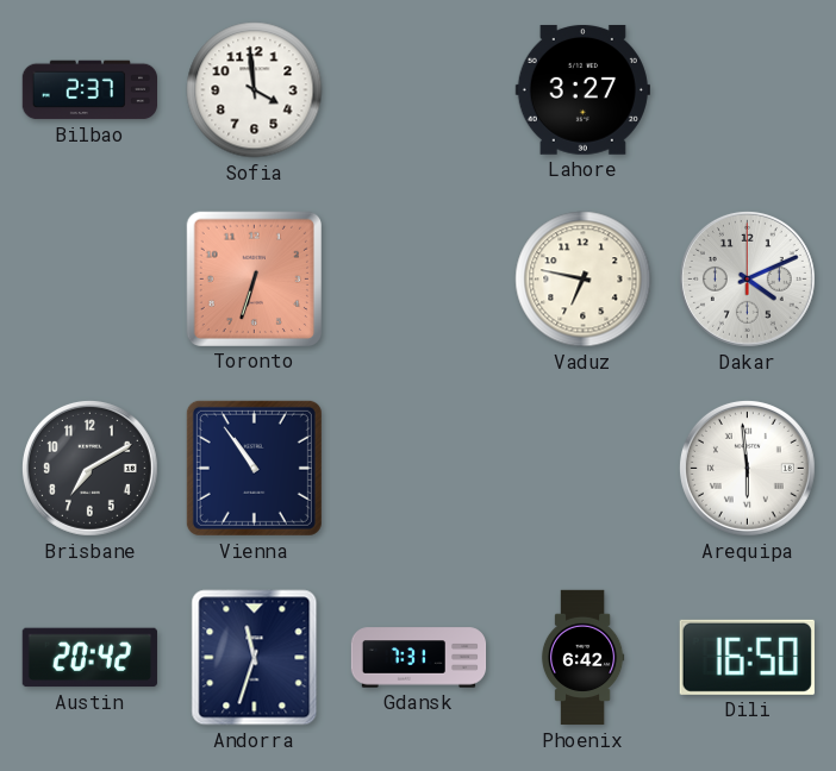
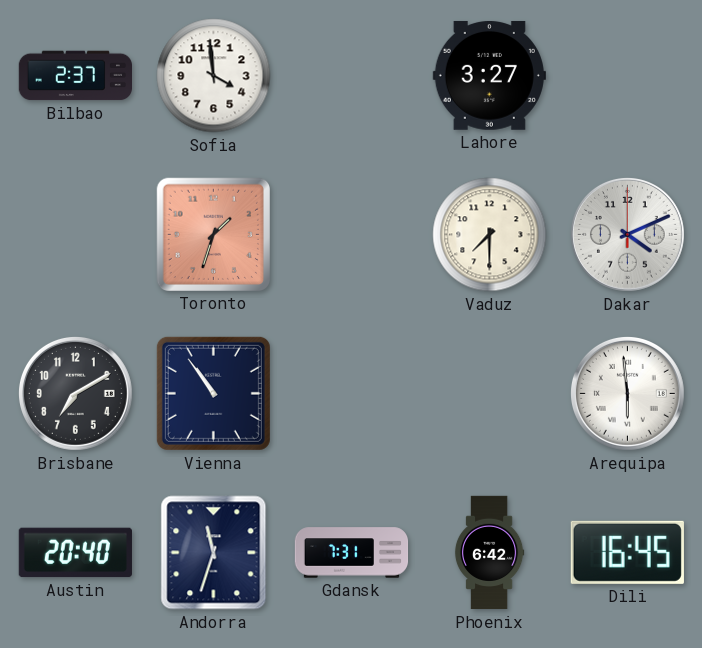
Toronto: 6:33 -> 1:33 (213, 234)
Vaduz: 6:47 -> 7:30 (490, 235)
Austin: 20:42 -> 20:40 (75, 553)
Dili: 16:50 -> 16:45 (627, 552)
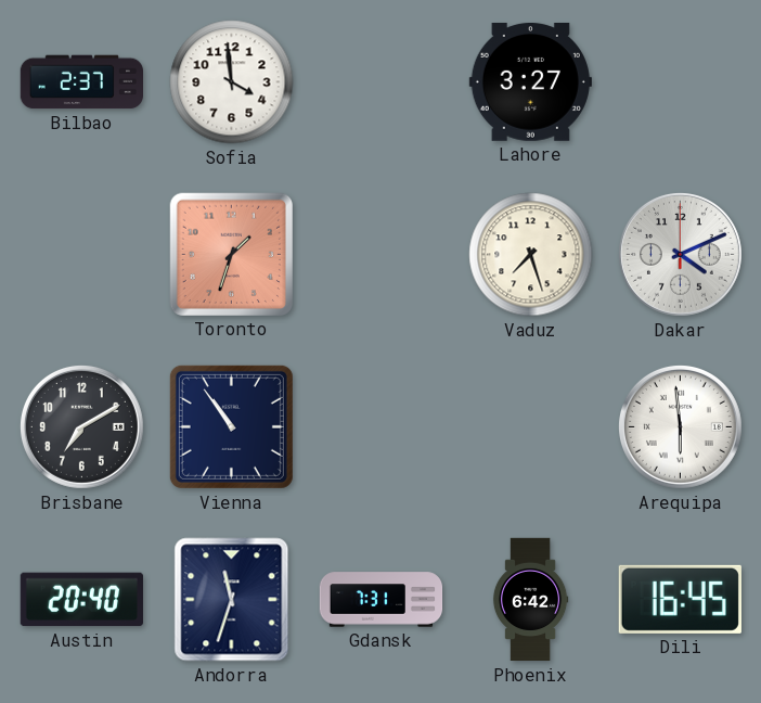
Vaduz: 7:30 -> 7:27 (531, 255)
